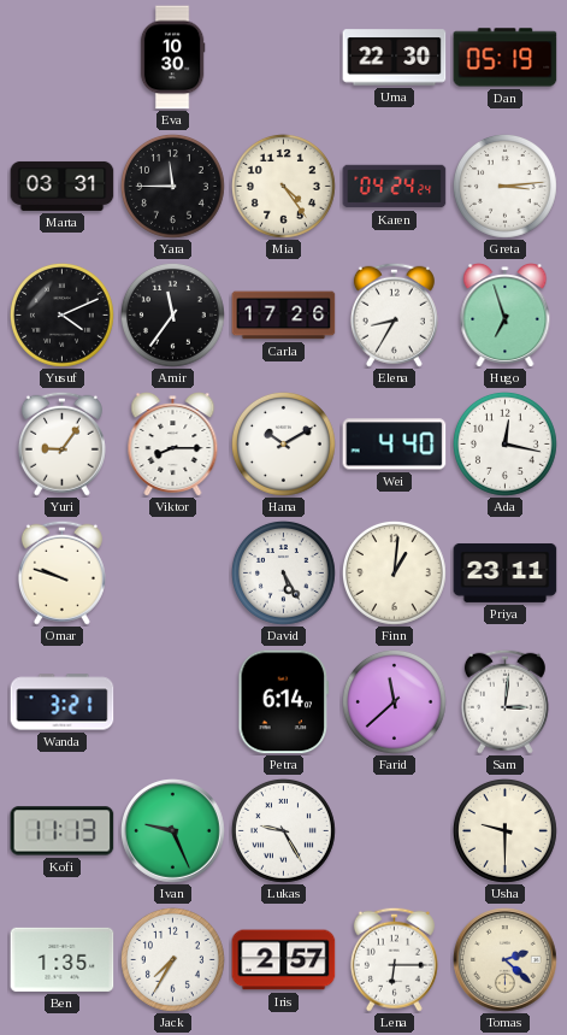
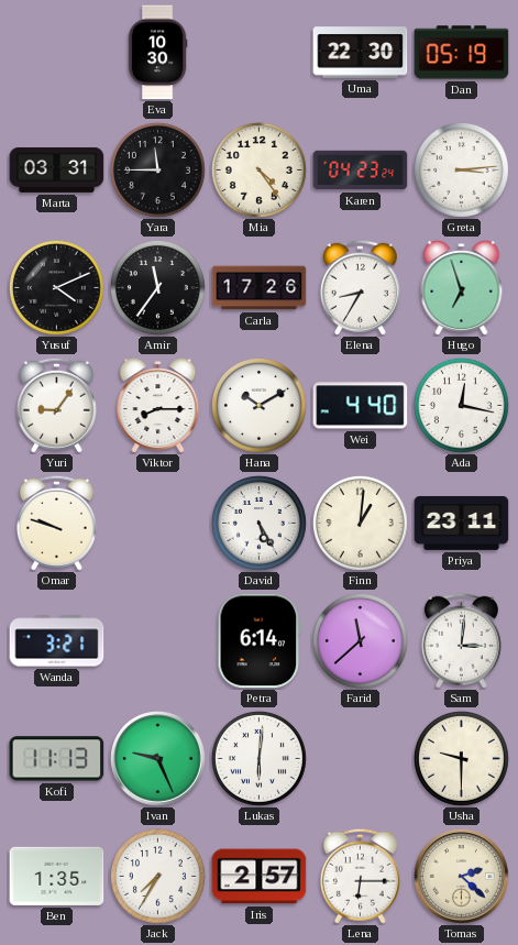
Karen: 04:24 -> 04:23 (361, 171)
Lukas: 9:25 -> 6:01 (258, 758)
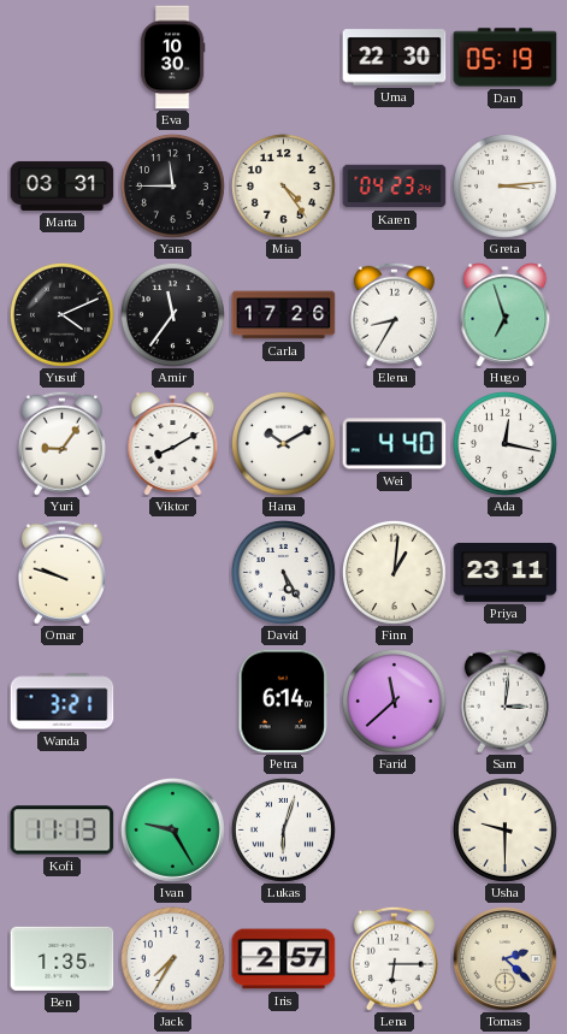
Viktor: 8:15 -> 8:10 (173, 444)
Ivan: 9:26 -> 9:25 (173, 831)
Lukas: 6:01 -> 6:03 (283, 829)
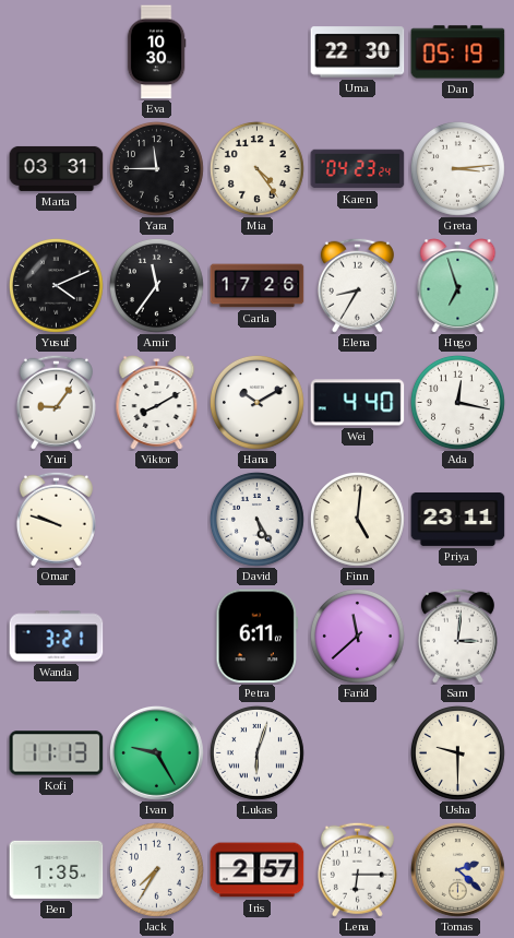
Finn: 1:01 -> 5:01 (357, 519)
Petra: 6:14 -> 6:11 (258, 637)
